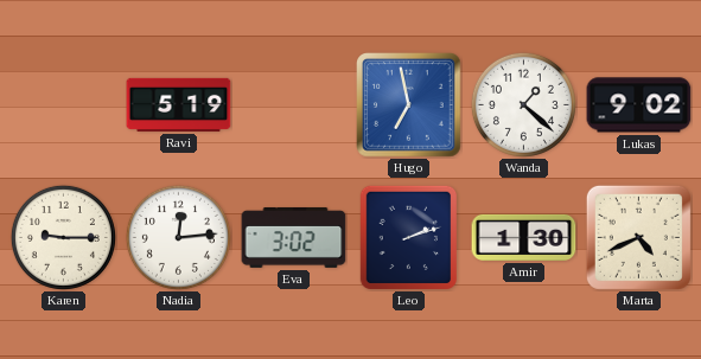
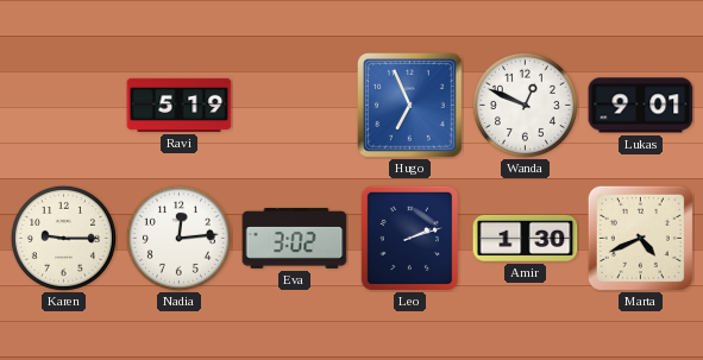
Hugo: 6:58 -> 6:56 (410, 106)
Wanda: 1:22 -> 12:49 (525, 105)
Lukas: 9:02 -> 9:01 (641, 106)
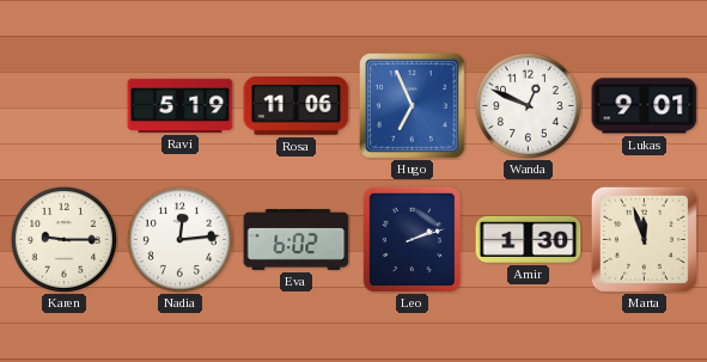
Rosa: none -> 11:06 (297, 106)
Eva: 3:02 -> 6:02 (297, 239)
Marta: 4:41 -> 11:57 (644, 239)
